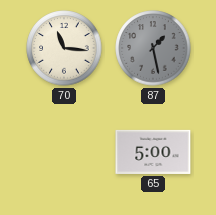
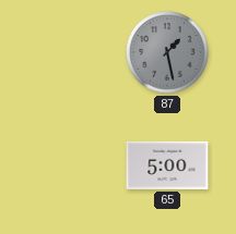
70: 11:16 -> none (64, 48)
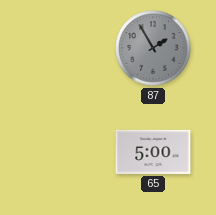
87: 1:28 -> 1:55 (153, 48)
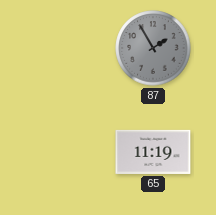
65: 5:00 -> 11:19 (153, 152)
